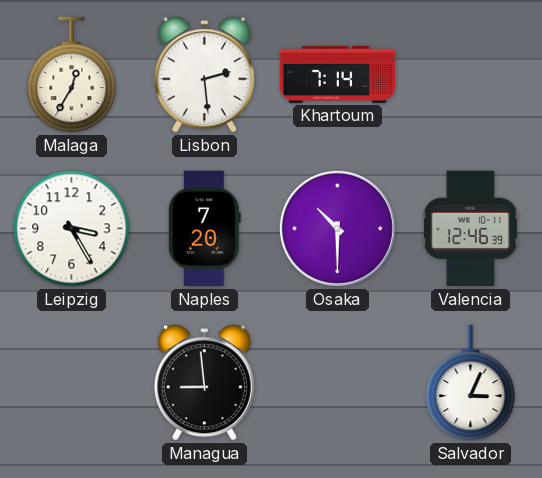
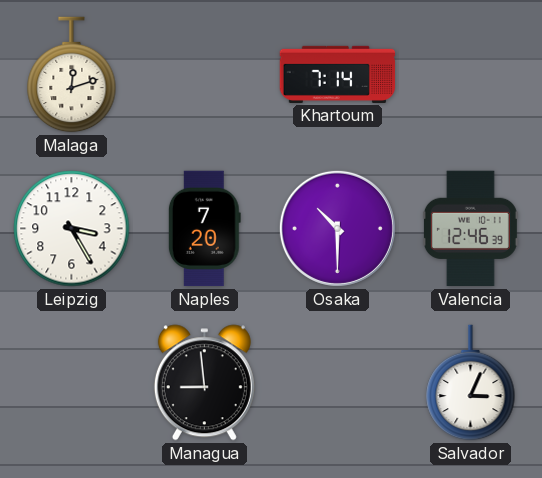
Malaga: 12:35 -> 12:12 (72, 75)
Lisbon: 2:29 -> none (204, 75)
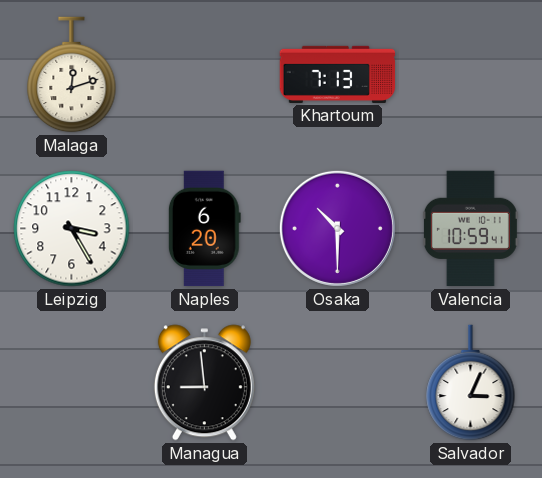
Khartoum: 7:14 -> 7:13 (338, 74)
Naples: 7:20 -> 6:20 (204, 229)
Valencia: 12:46 -> 10:59 (470, 229)
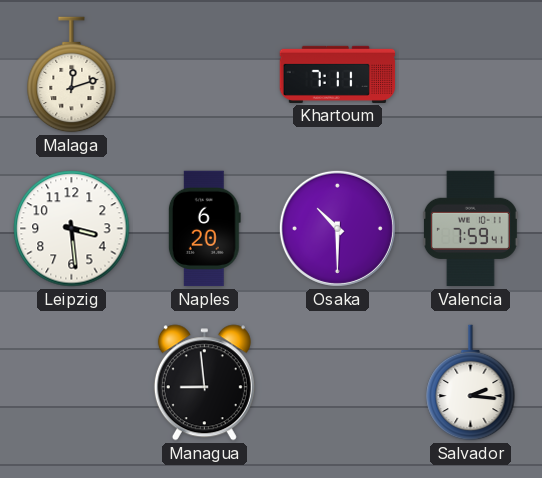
Khartoum: 7:13 -> 7:11 (338, 74)
Leipzig: 3:25 -> 3:29 (72, 229)
Valencia: 10:59 -> 7:59 (470, 229)
Salvador: 3:04 -> 2:16 (471, 383)
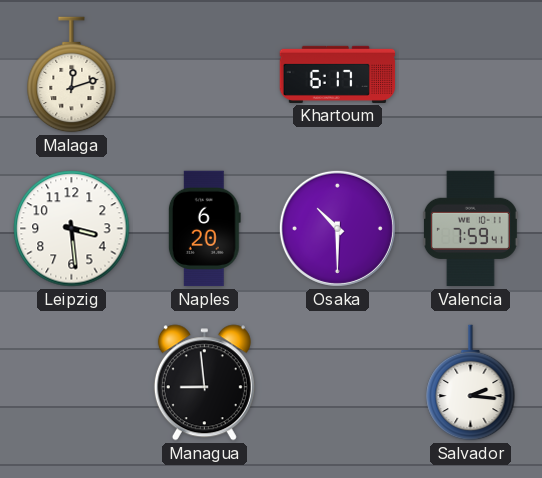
Khartoum: 7:11 -> 6:17 (338, 74)
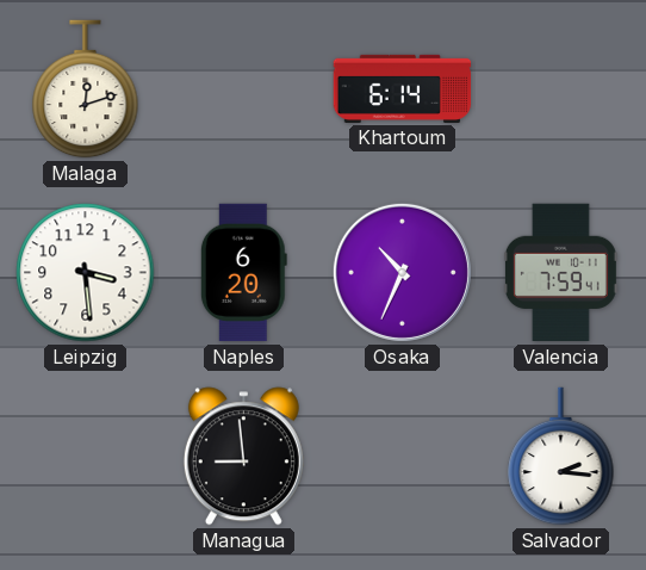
Khartoum: 6:17 -> 6:14 (403, 88)
Osaka: 10:30 -> 10:34 (402, 272)
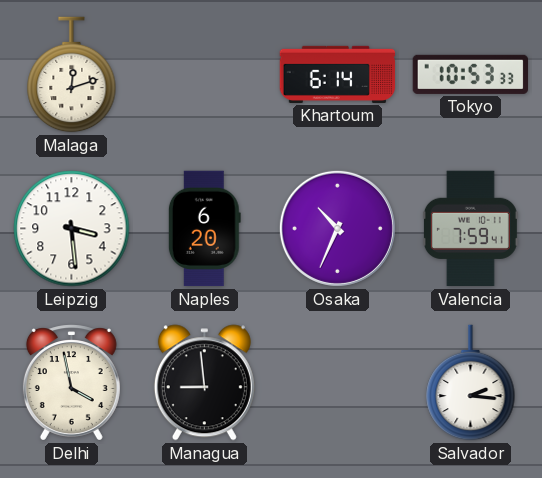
Tokyo: none -> 10:53 (470, 74)
Delhi: none -> 3:58 (71, 383)
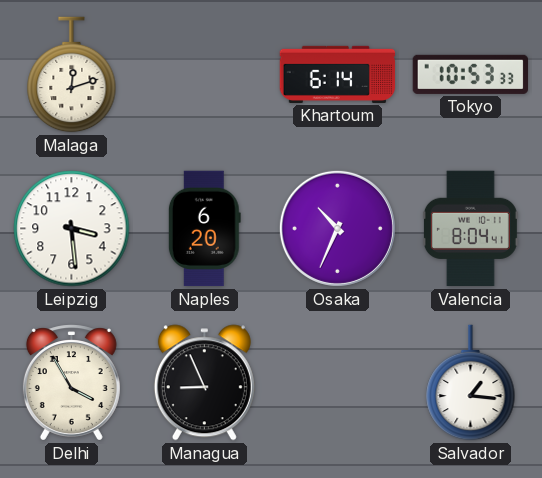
Valencia: 7:59 -> 8:04 (470, 229)
Delhi: 3:58 -> 3:55 (71, 383)
Managua: 8:59 -> 8:56 (204, 383)
Salvador: 2:16 -> 1:16 (471, 383)
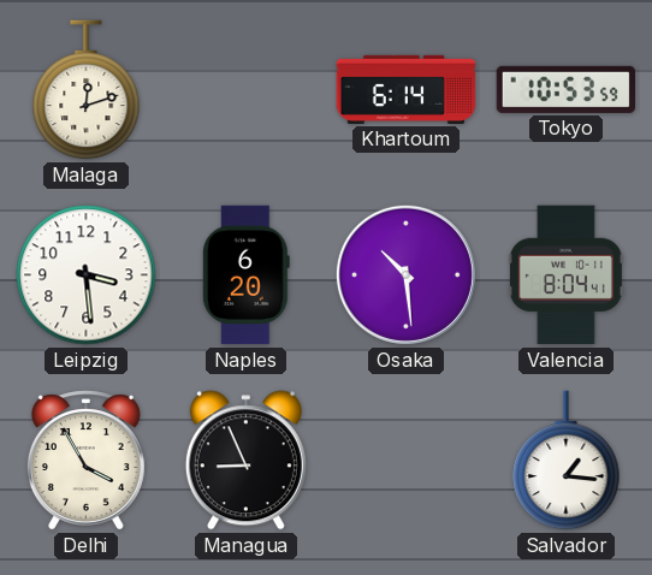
Tokyo: 10:53:33 -> 10:53:59 (565, 89)
Osaka: 10:34 -> 10:29 (405, 274)
